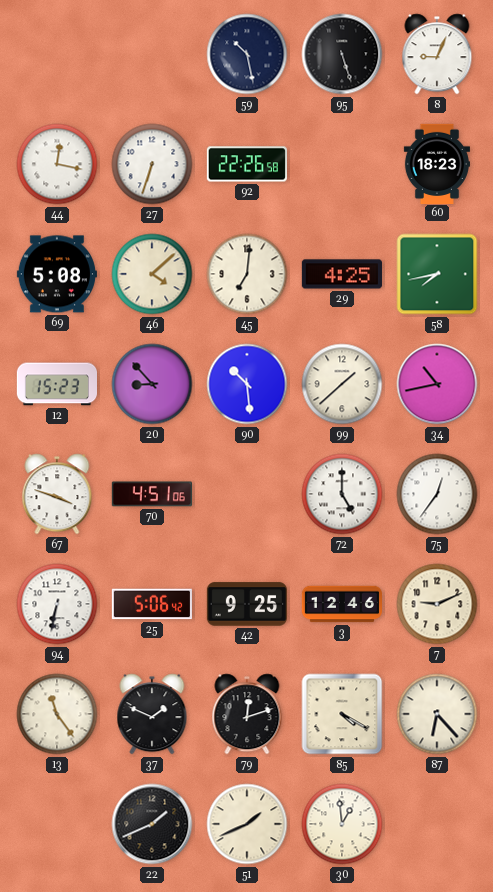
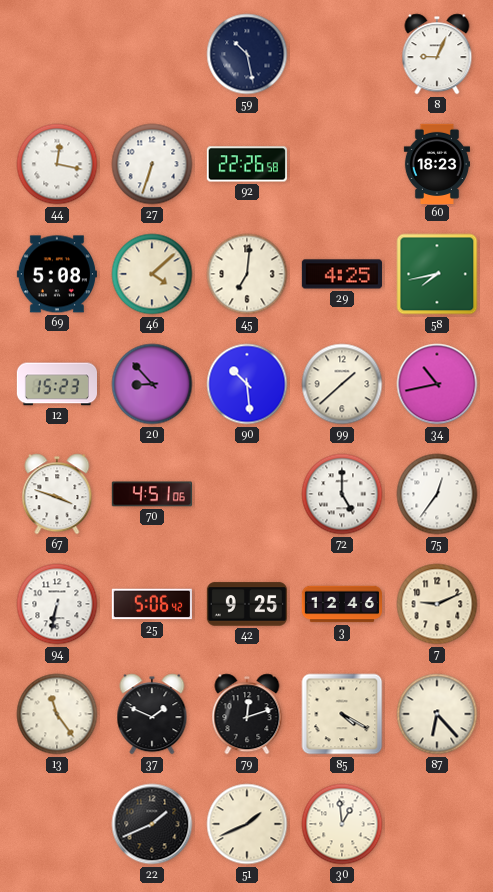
95: 5:27 -> none (342, 54)
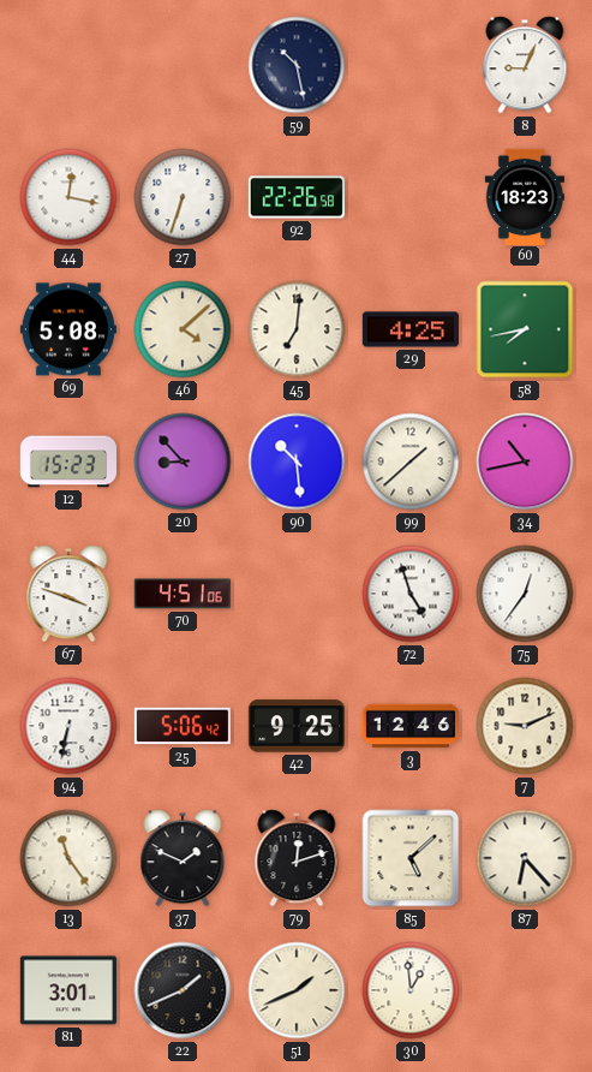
72: 5:00 -> 4:57 (411, 594)
85: 4:20 -> 5:08 (411, 858)
81: none -> 3:01 (68, 990)
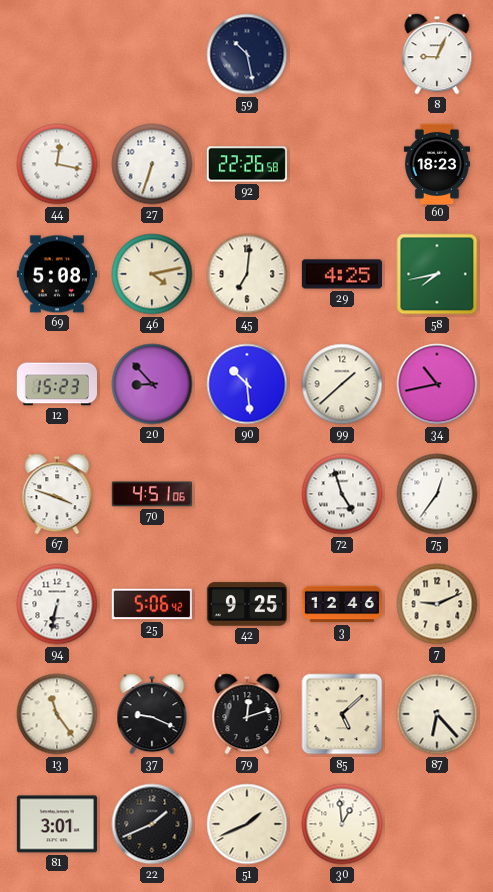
46: 4:08 -> 4:13 (152, 274)
37: 1:49 -> 9:19 (152, 714)
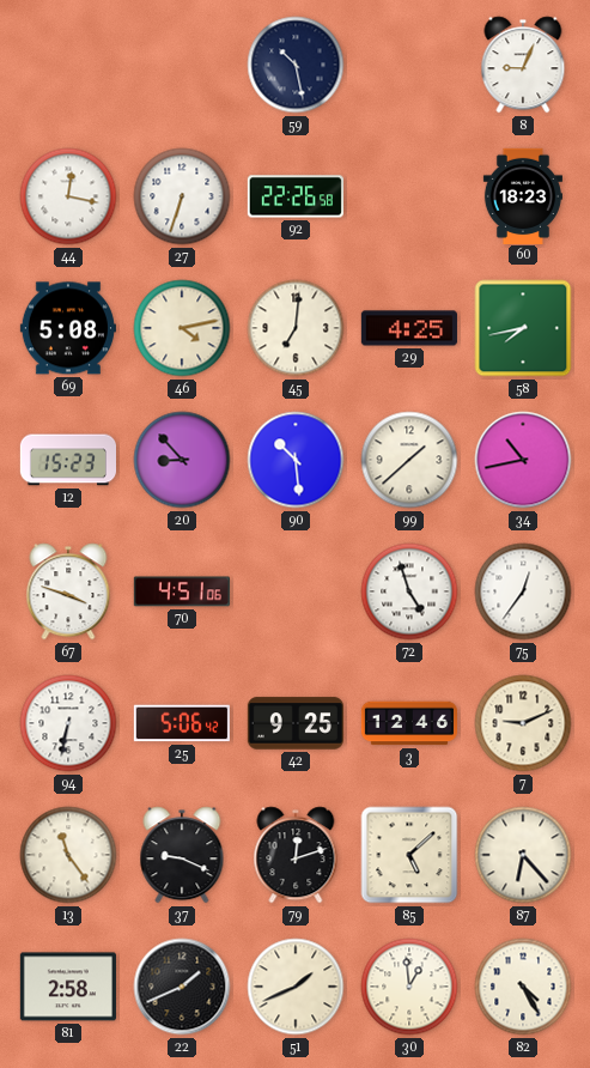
81: 3:01 -> 2:58 (68, 987)
82: none -> 4:25 (523, 987)
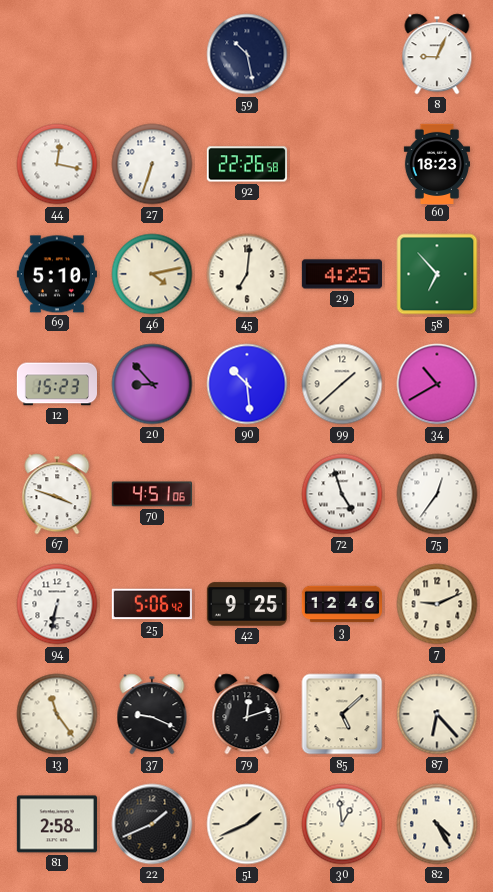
69: 5:08 -> 5:10 (57, 274)
58: 7:43 -> 6:53 (437, 274)
34: 10:43 -> 10:40 (437, 384)
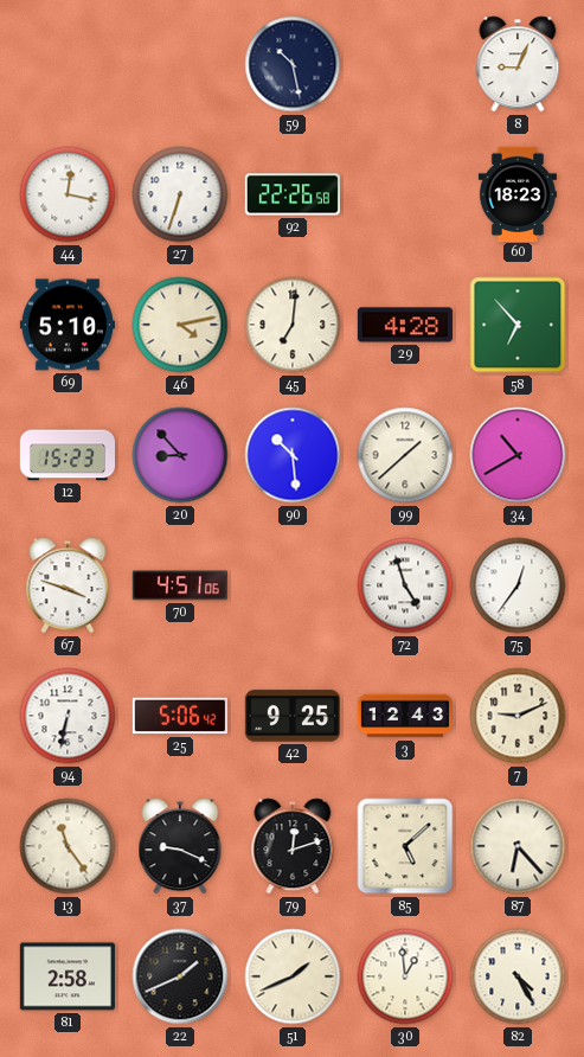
29: 4:25 -> 4:28 (405, 325)
3: 12:46 -> 12:43 (404, 716)
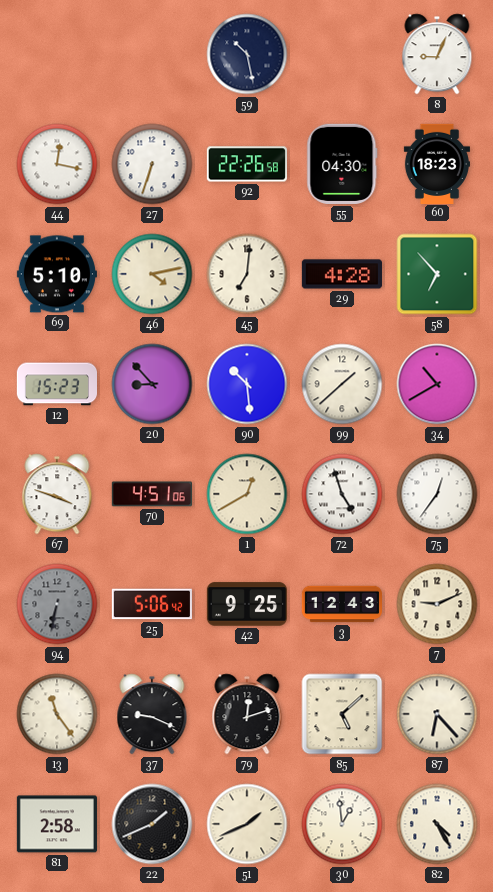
55: none -> 04:30 (342, 164)
1: none -> 12:40 (247, 494)
94 dial: white -> grey (57, 604)
